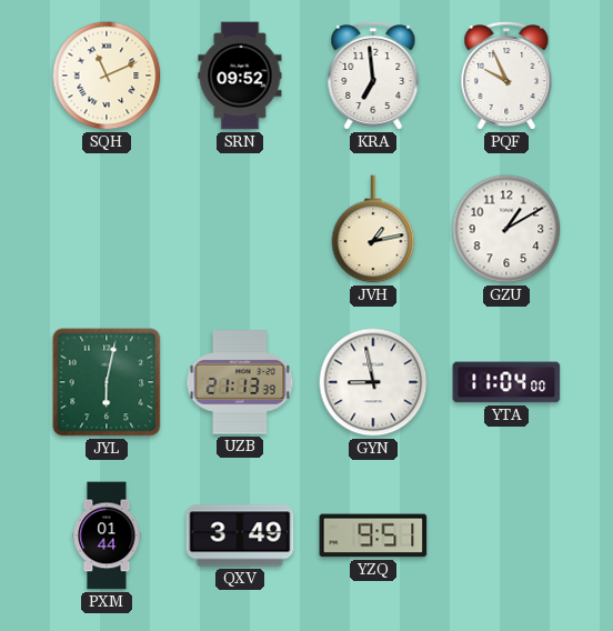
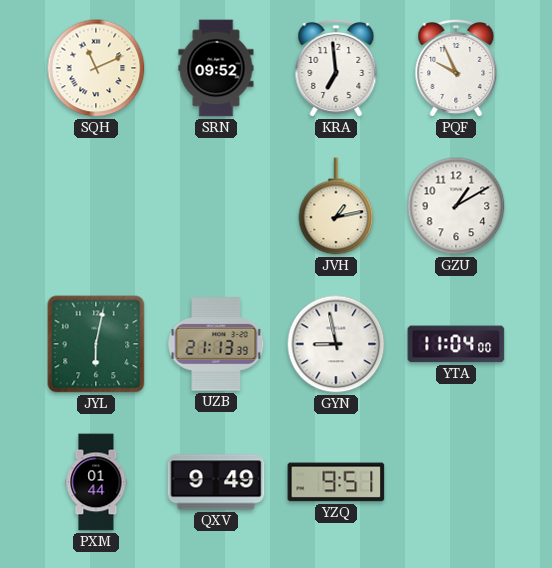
QXV: 3:49 -> 9:49 (216, 482)
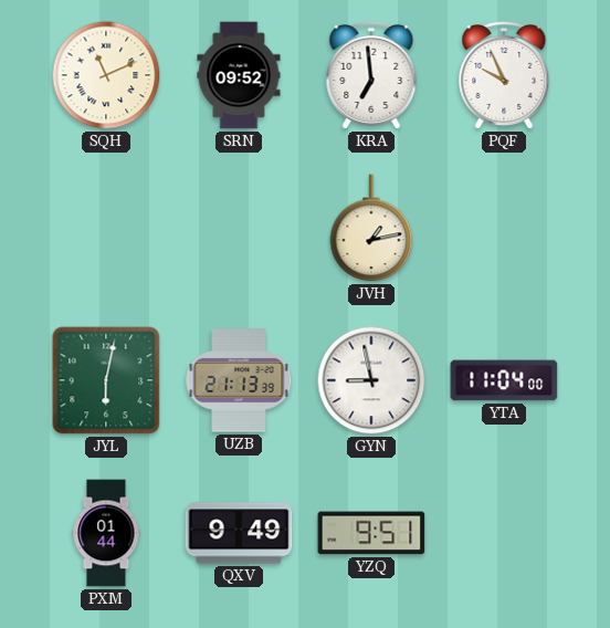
GZU: 1:10 -> none (456, 206)
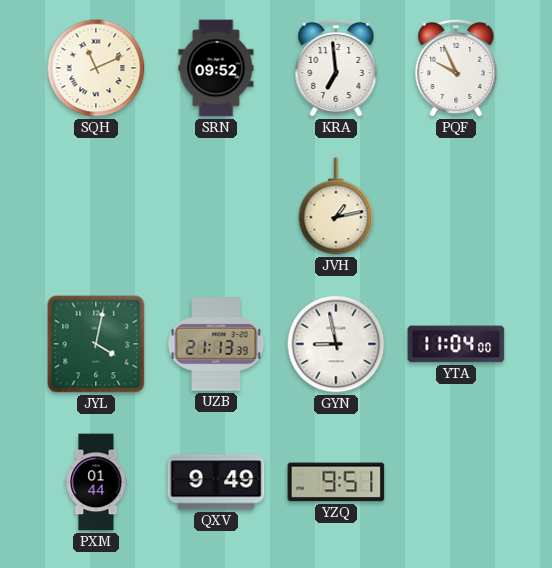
JYL: 6:02 -> 4:02 (96, 344)
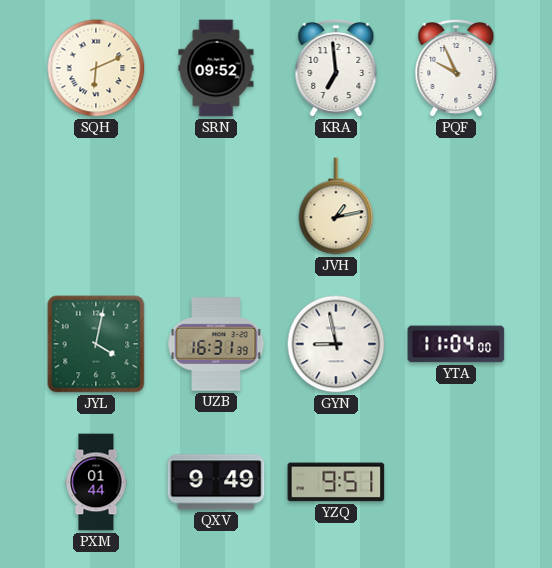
SQH: 11:11 -> 6:11 (96, 68)
UZB: 21:13 -> 16:31 (216, 344)
